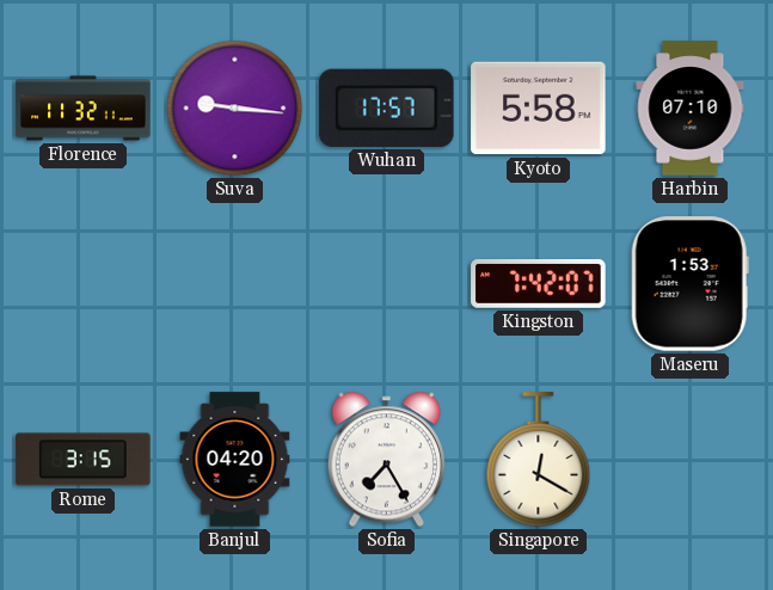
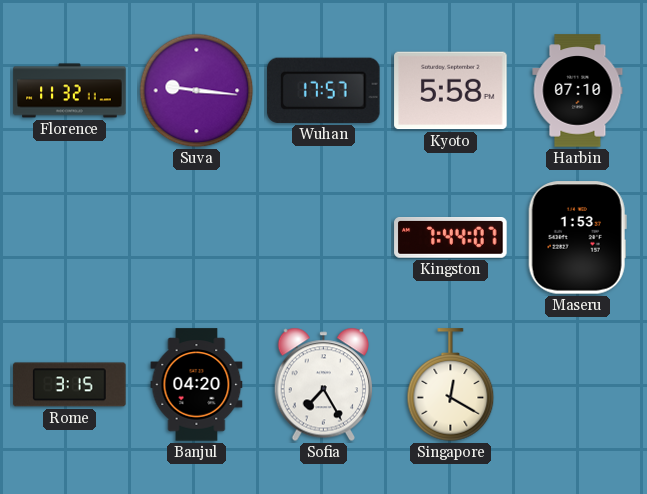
Kingston: 7:42 -> 7:44 (451, 238)
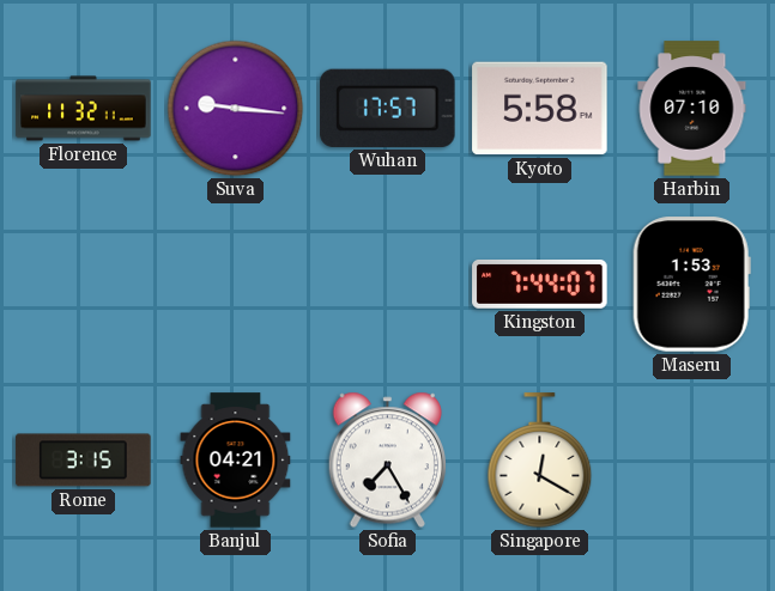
Banjul: 04:20 -> 04:21 (236, 461)
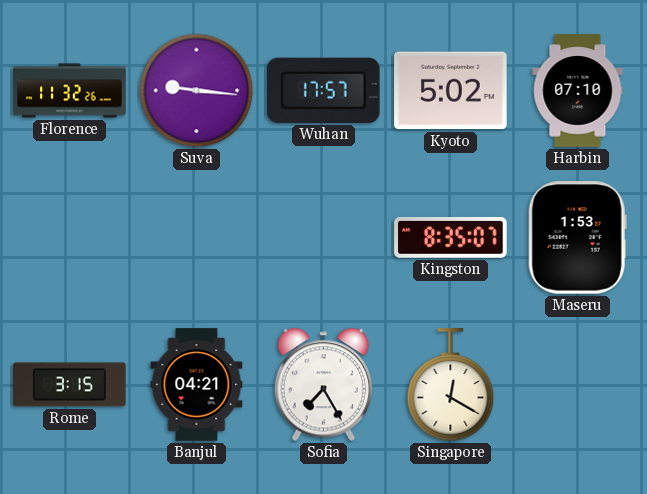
Florence: 11:32:11 -> 11:32:26 (70, 91)
Kyoto: 5:58 -> 5:02 (451, 91)
Kingston: 7:44 -> 8:35 (451, 238)
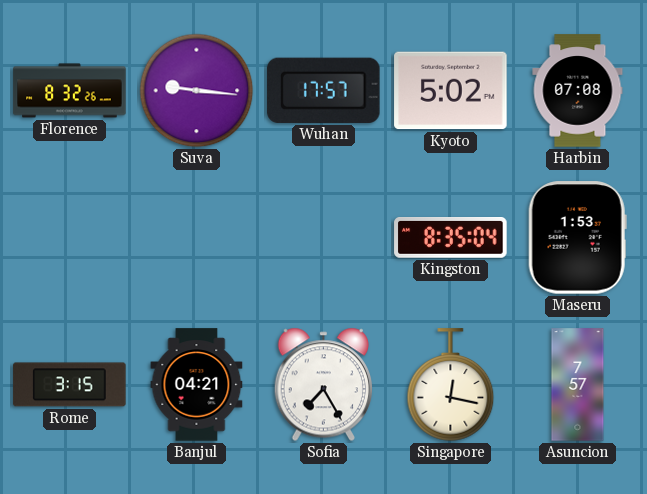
Florence: 11:32 -> 8:32 (70, 91)
Harbin: 07:10 -> 07:08 (578, 91)
Kingston: 8:35:07 -> 8:35:04 (451, 238)
Singapore: 12:20 -> 12:17 (451, 385)
Asuncion: none -> 7:57 (578, 385)
